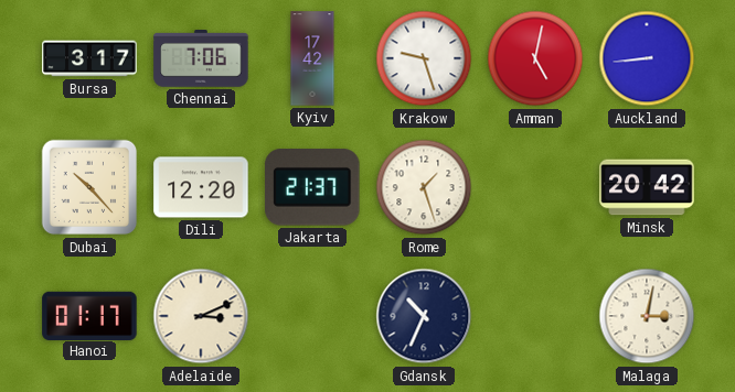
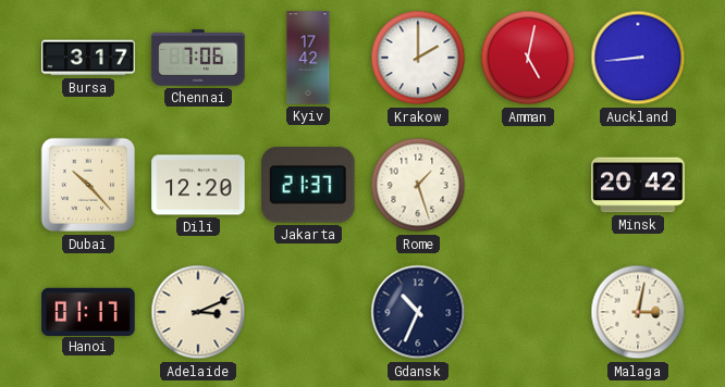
Krakow: 9:27 -> 2:00 (418, 58)
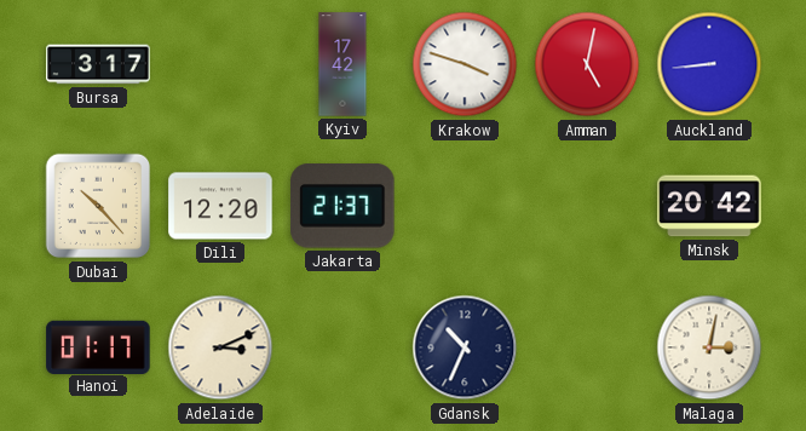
Chennai: 7:06 -> none (198, 59)
Krakow: 2:00 -> 3:48 (465, 64)
Rome: 1:27 -> none (418, 185)
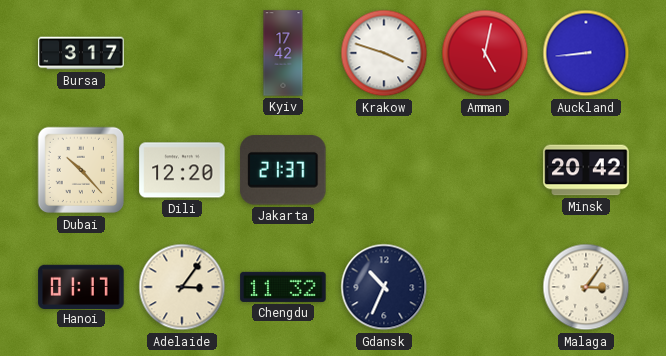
Adelaide: 3:11 -> 3:06 (182, 287)
Chengdu: none -> 11:32 (283, 287)
Malaga: 3:02 -> 3:06 (586, 287)
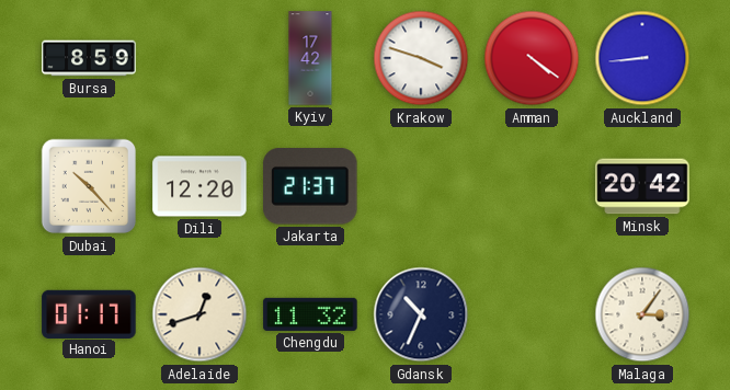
Bursa: 3:17 -> 8:59 (89, 58)
Amman: 5:02 -> 4:21 (532, 58)
Adelaide: 3:06 -> 12:42 (199, 314)
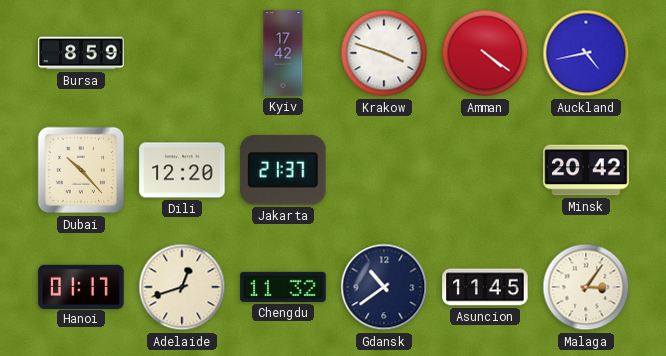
Auckland: 8:44 -> 4:43 (586, 53)
Gdansk: 10:34 -> 10:39 (384, 287)
Asuncion: none -> 11:45 (485, 287)
